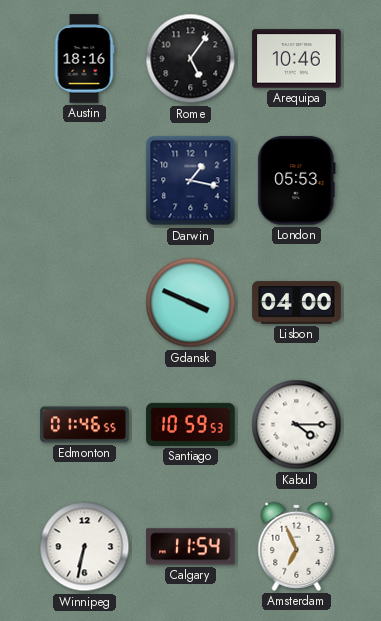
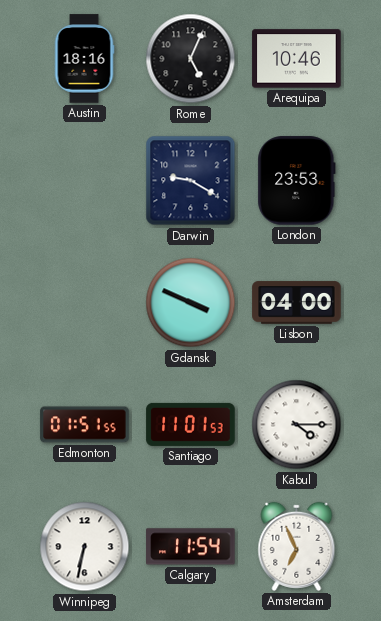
Rome: 5:06 -> 5:04 (191, 59)
Darwin: 1:17 -> 9:20 (191, 181)
London: 05:53 -> 23:53 (297, 181)
Edmonton: 01:46 -> 01:51 (85, 425)
Santiago: 10:59 -> 11:01 (191, 424)
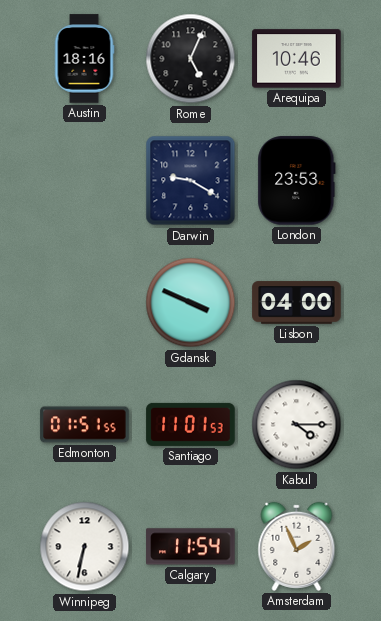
Amsterdam: 6:56 -> 1:56 (297, 546)
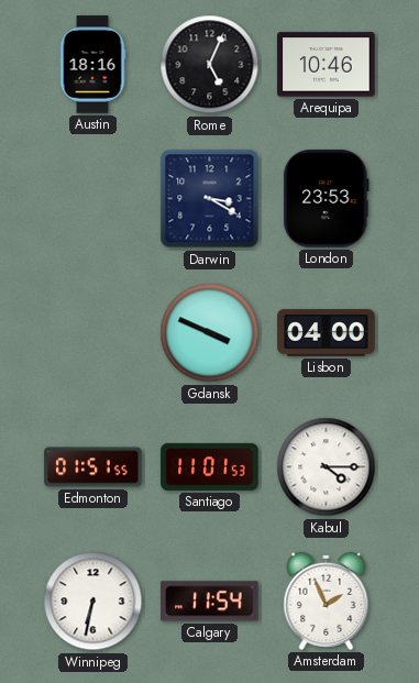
Darwin: 9:20 -> 3:20 (210, 199)
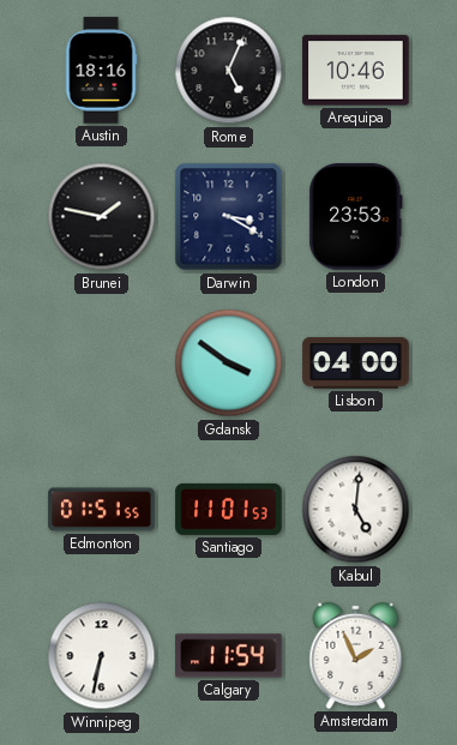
Brunei: none -> 1:47 (102, 217)
Gdansk: 3:49 -> 3:51 (229, 364)
Kabul: 4:15 -> 5:01 (356, 510)
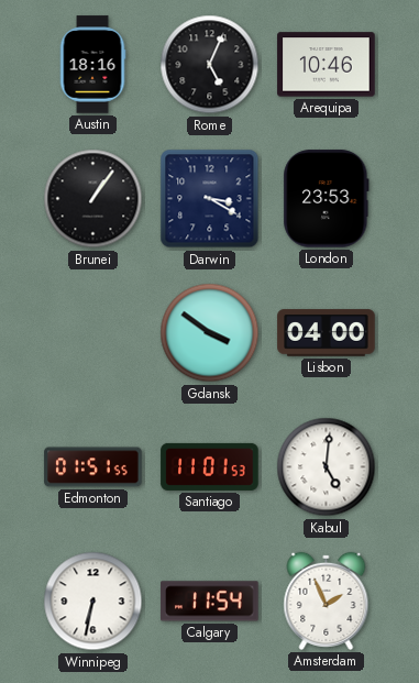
Brunei: 1:47 -> 1:06 (93, 199)
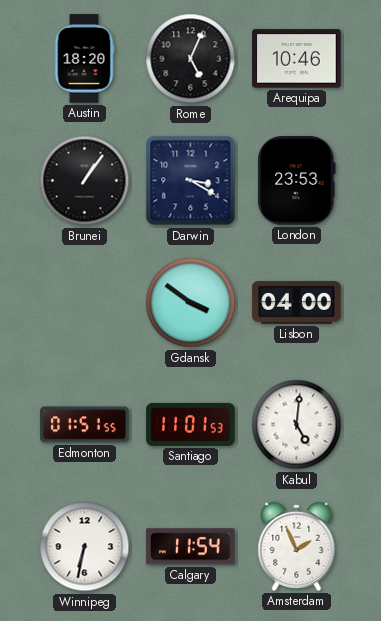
Austin: 18:16 -> 18:20 (84, 59)
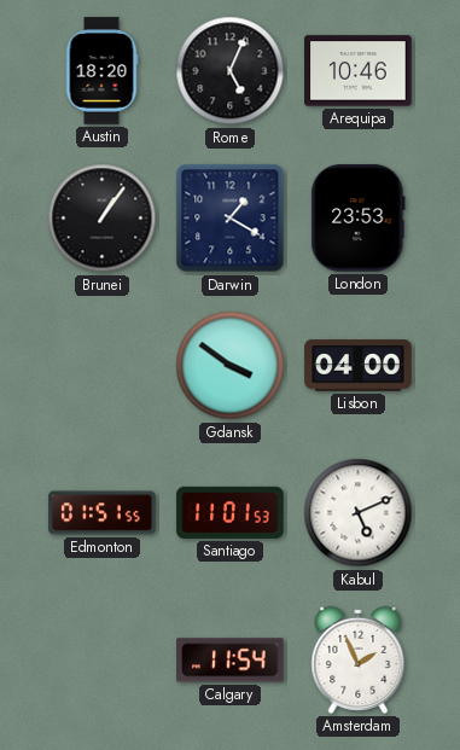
Darwin: 3:20 -> 1:20 (231, 219)
Kabul: 5:01 -> 5:11 (359, 513)
Winnipeg: 6:32 -> none (85, 547)
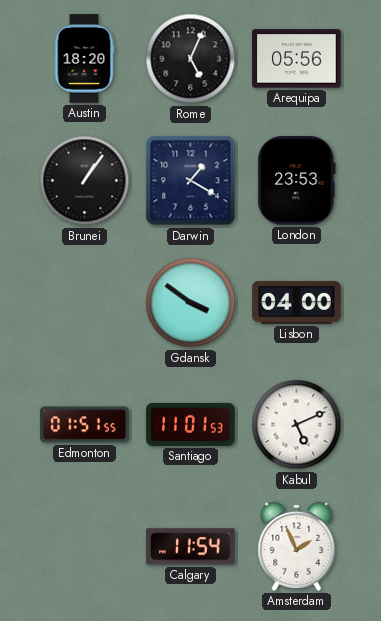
Arequipa: 10:46 -> 05:56 (297, 59)
